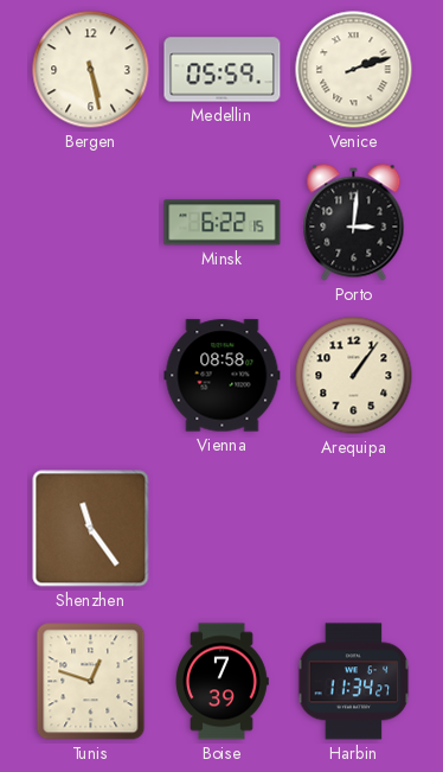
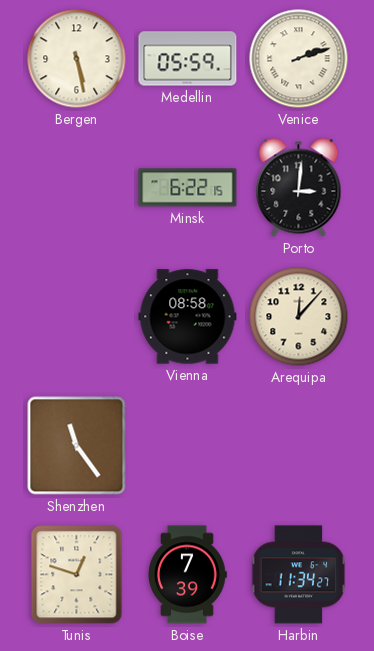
Arequipa: 1:06 -> 12:07 (299, 317)
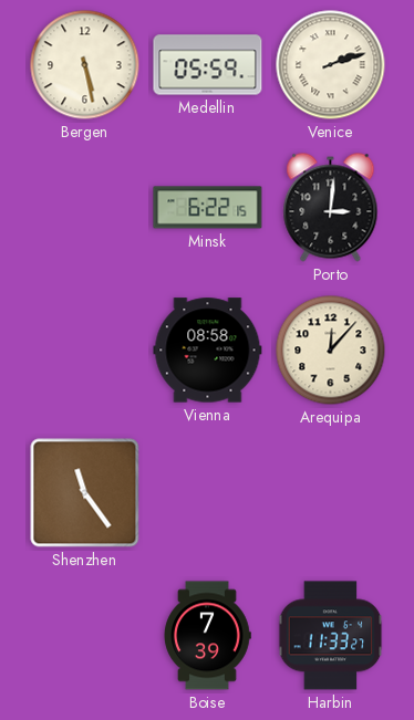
Tunis: 12:48 -> none (77, 575)
Harbin: 11:34 -> 11:33 (331, 636)
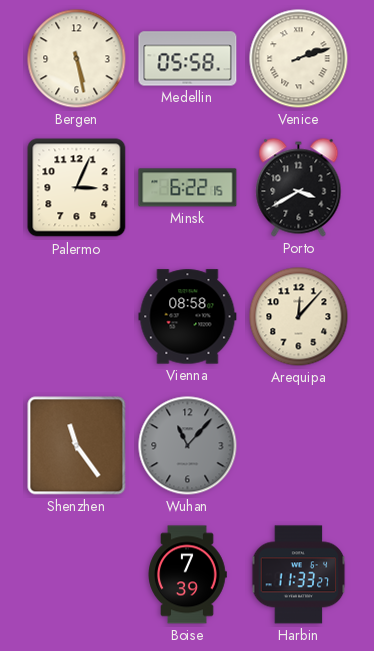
Medellin: 05:59 -> 05:58 (188, 59)
Palermo: none -> 3:04 (77, 188)
Porto: 3:01 -> 3:40 (299, 188)
Wuhan: none -> 11:07 (188, 446)
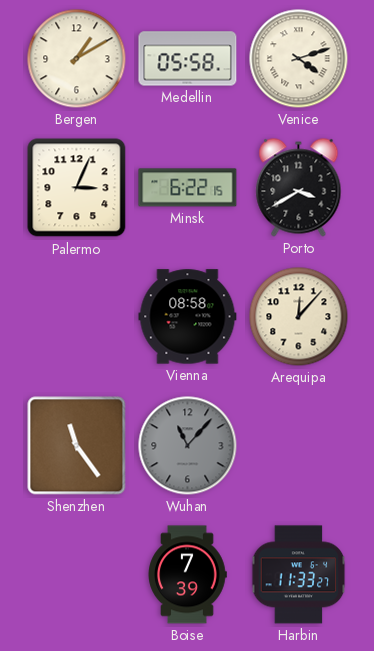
Bergen: 5:28 -> 1:10 (77, 59)
Venice: 2:12 -> 4:12 (299, 59)
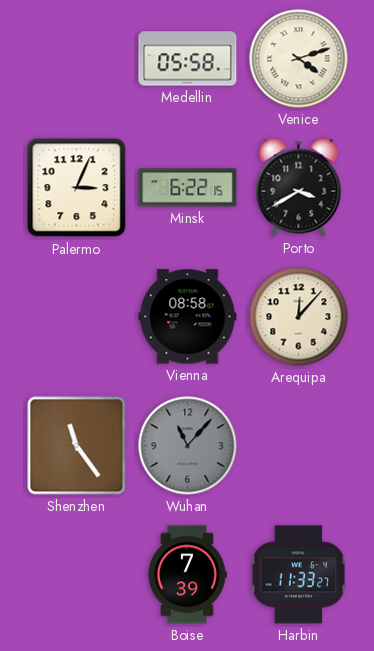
Bergen: 1:10 -> none (77, 59)
